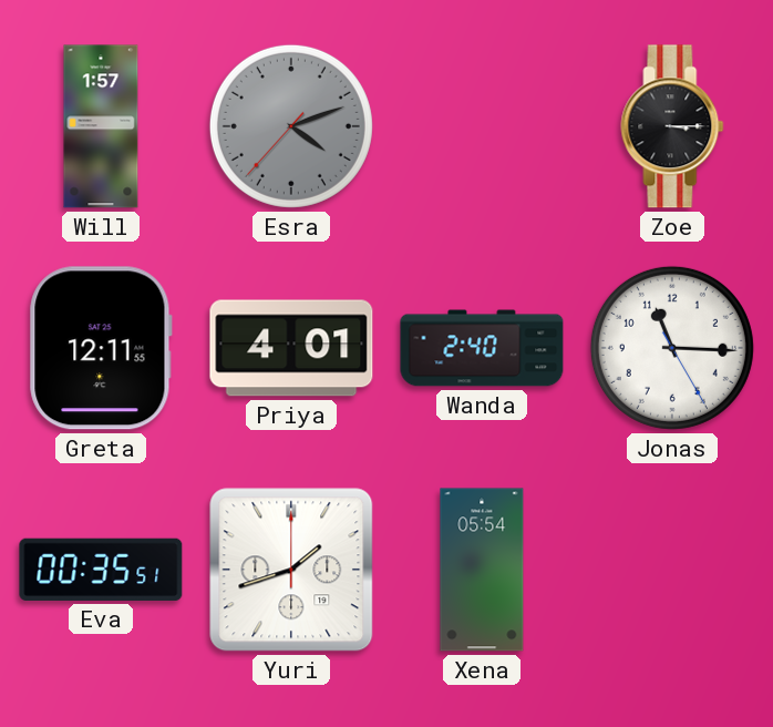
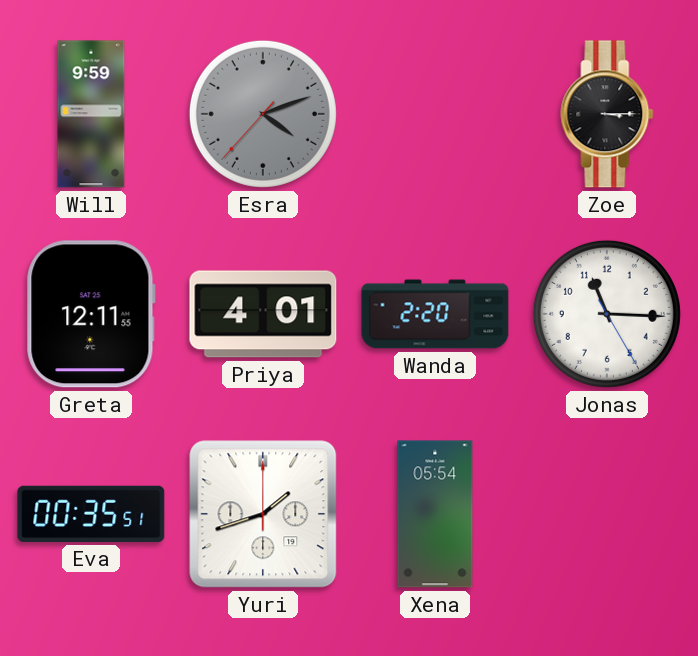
Will: 1:57 -> 9:59 (91, 114)
Wanda: 2:40 -> 2:20 (435, 314)
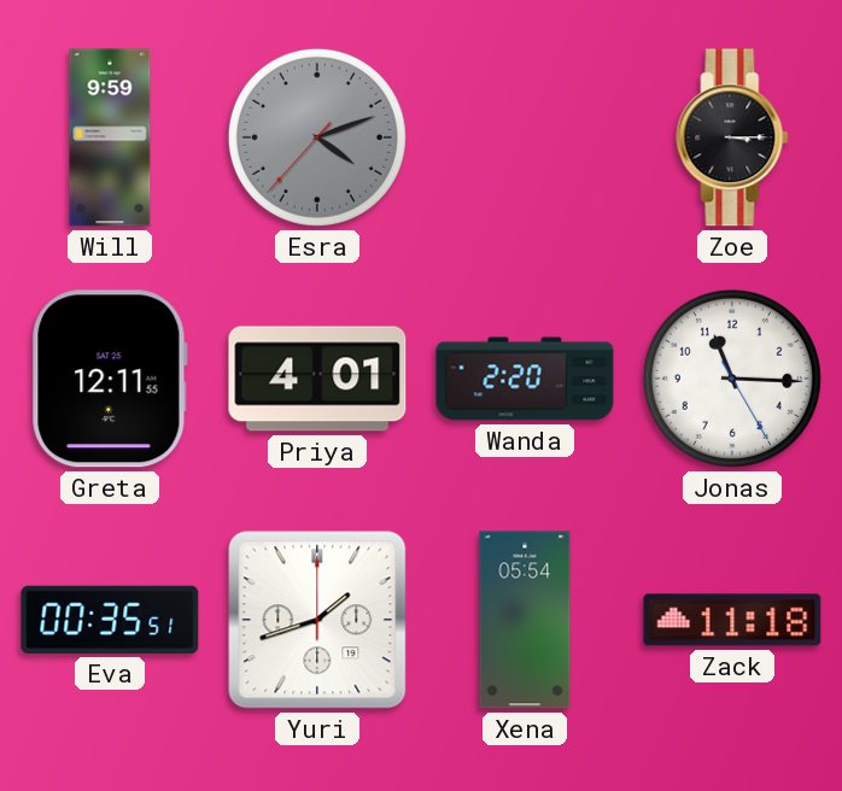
Zack: none -> 11:18 (732, 620)
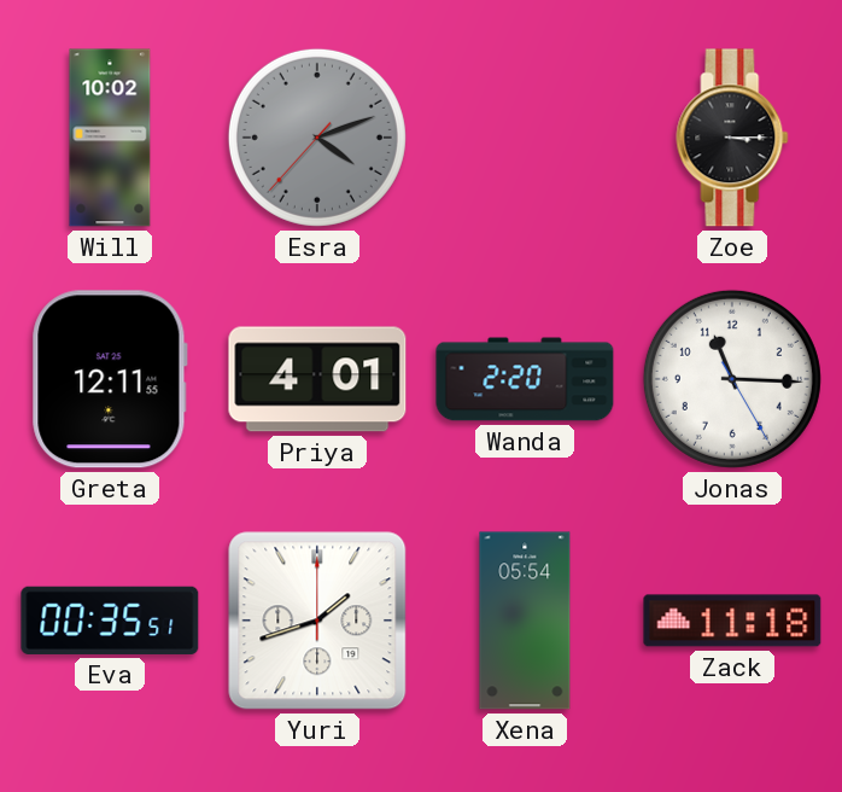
Will: 9:59 -> 10:02 (110, 138)
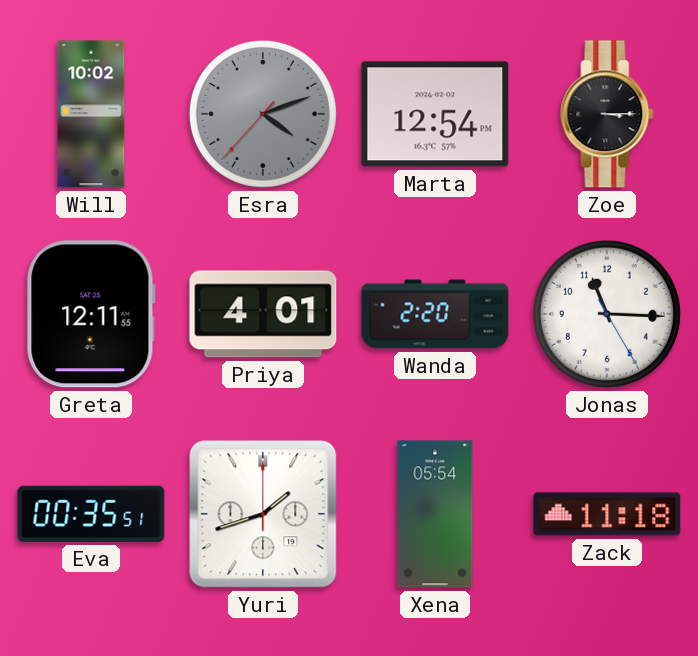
Marta: none -> 12:54 (435, 114)
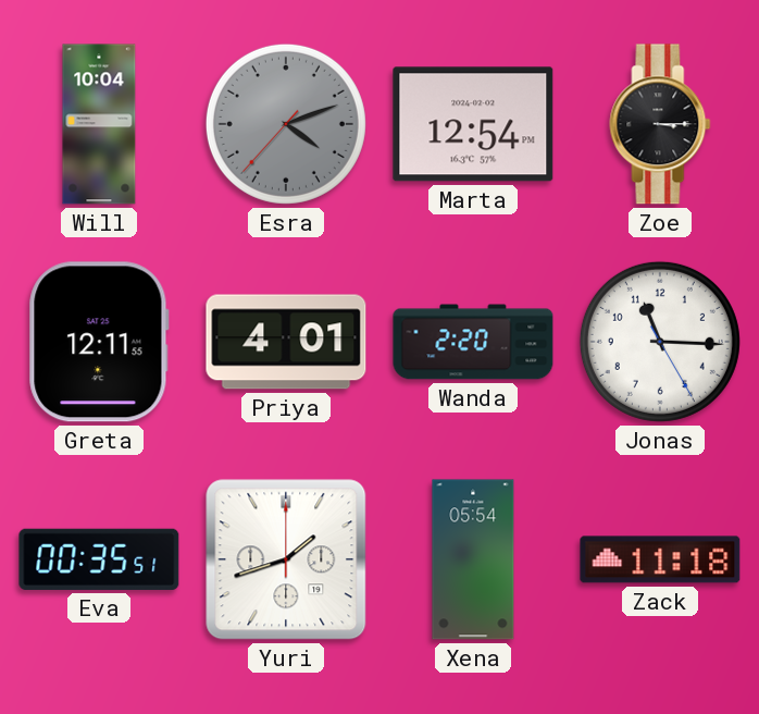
Will: 10:02 -> 10:04 (99, 124)
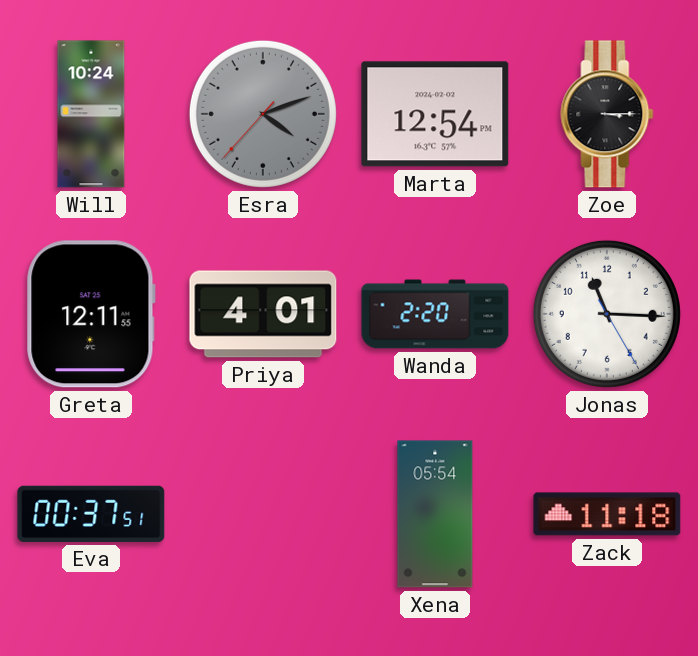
Will: 10:04 -> 10:24 (91, 114)
Eva: 00:35 -> 00:37 (91, 514)
Yuri: 1:42 -> none (286, 559)
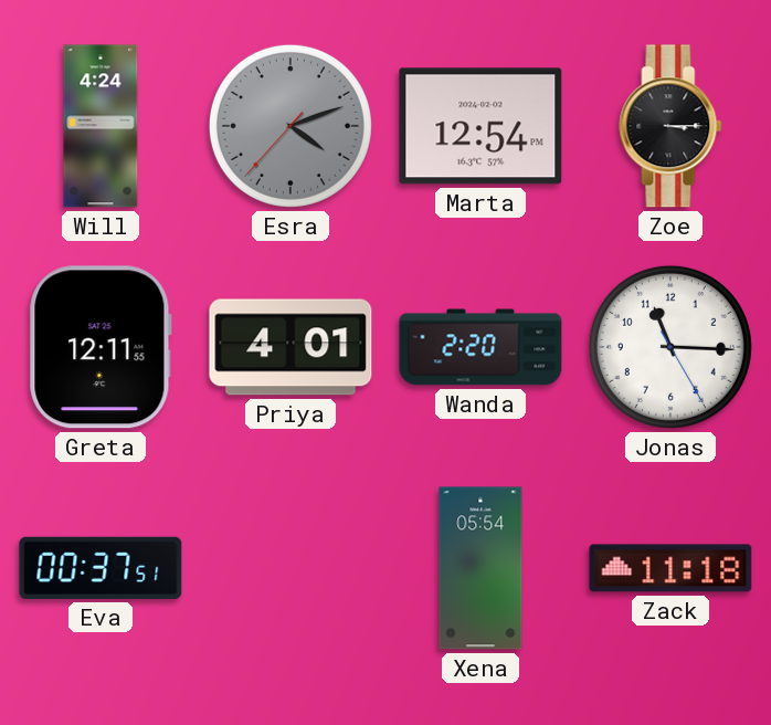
Will: 10:24 -> 4:24 (101, 126)
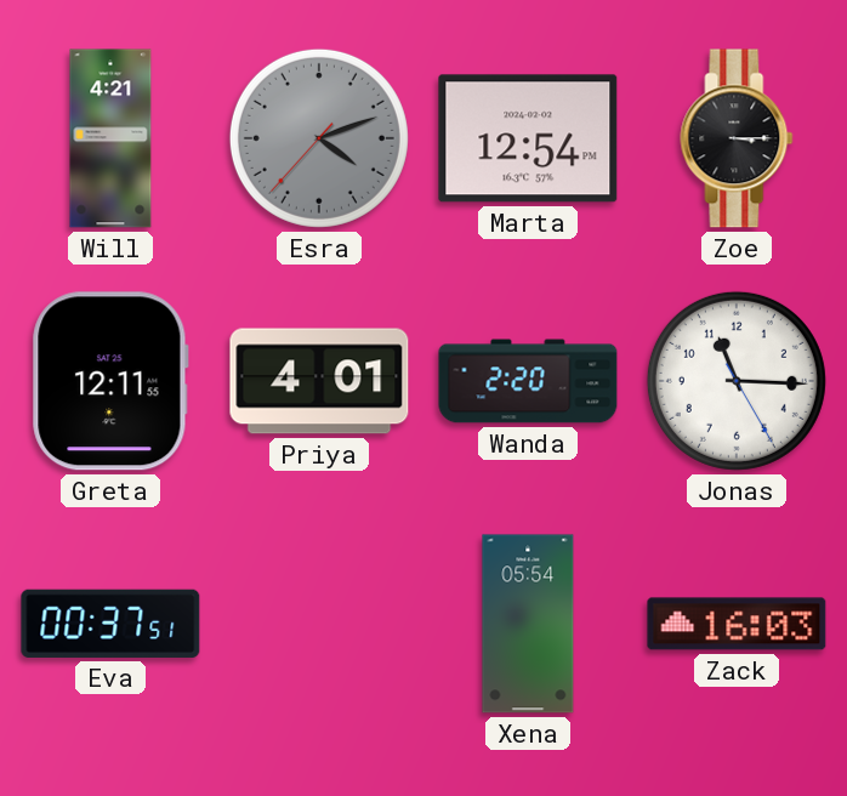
Will: 4:24 -> 4:21 (110, 138)
Zack: 11:18 -> 16:03 (737, 624)
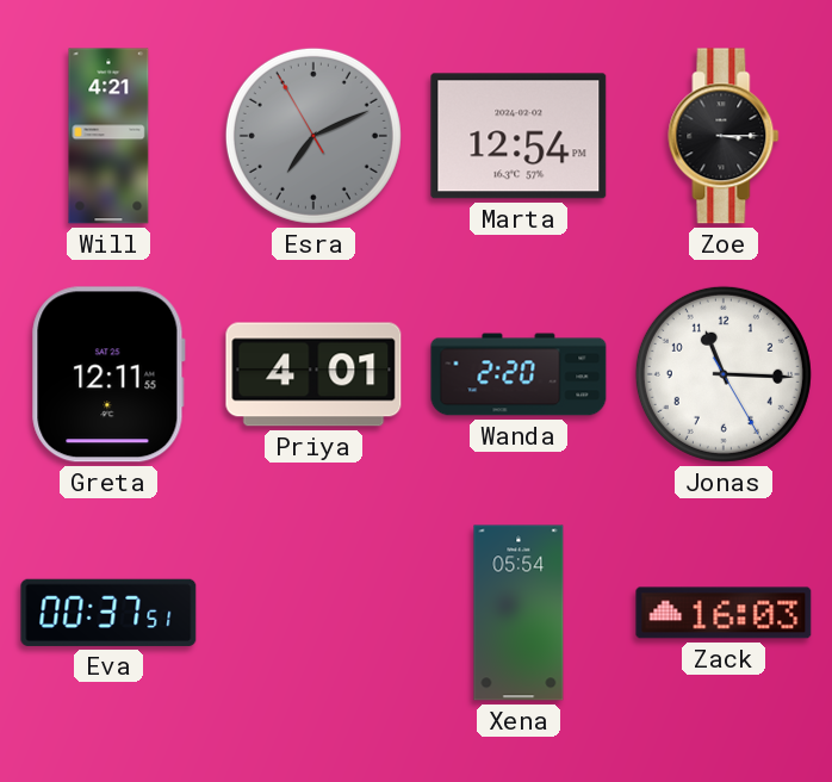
Esra: 4:11 -> 7:10 (313, 136)
